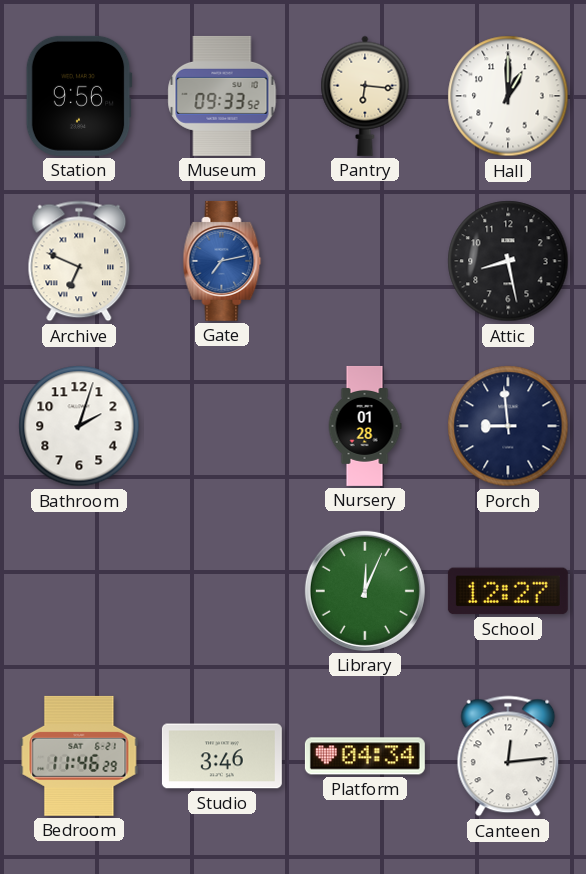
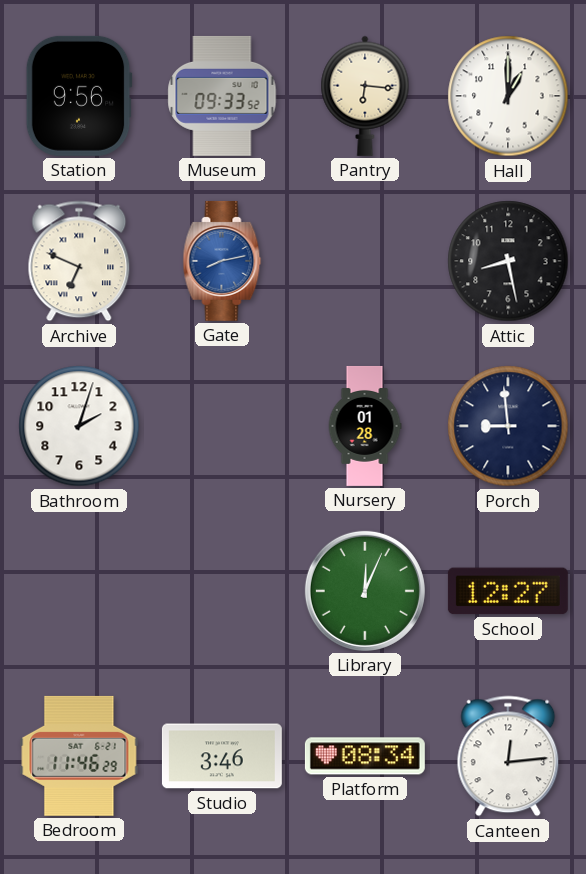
Gate: 7:13 -> 8:13 (222, 261)
Platform: 04:34 -> 08:34 (365, 756)
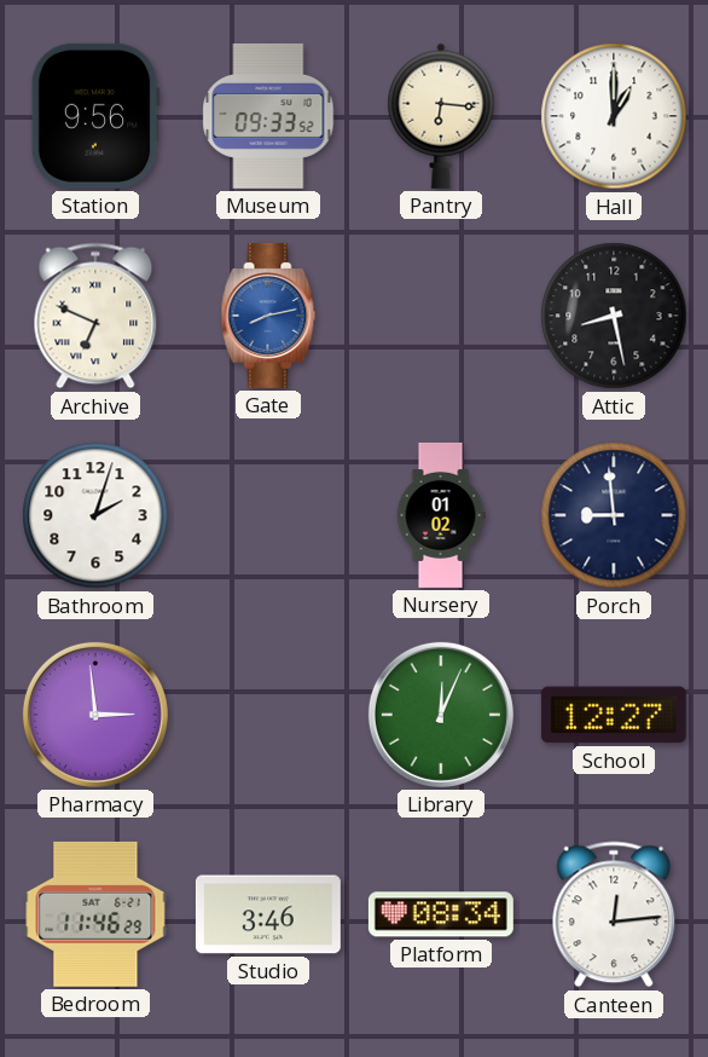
Nursery: 01:28 -> 01:02 (441, 515)
Pharmacy: none -> 2:59 (95, 715)
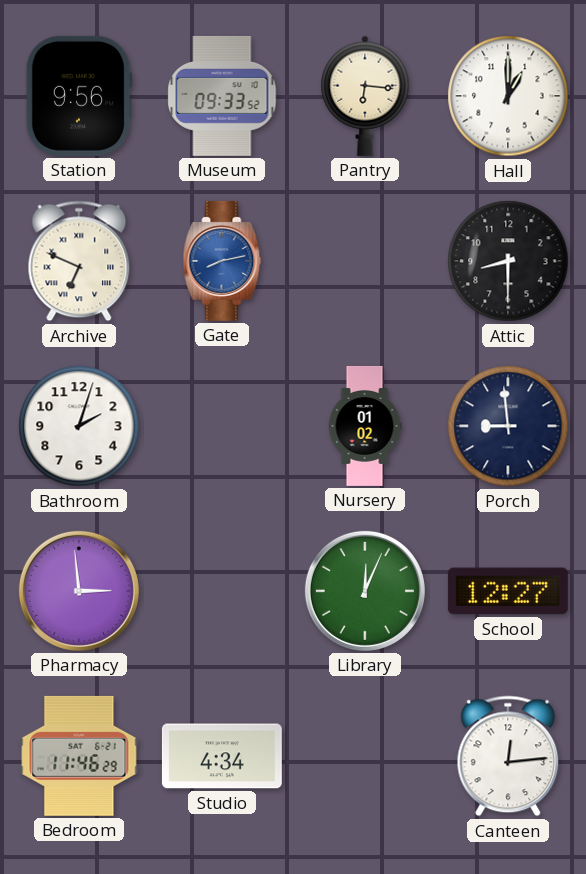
Attic: 8:28 -> 8:30 (508, 261)
Studio: 3:46 -> 4:34 (222, 756)
Platform: 08:34 -> none (441, 914)
